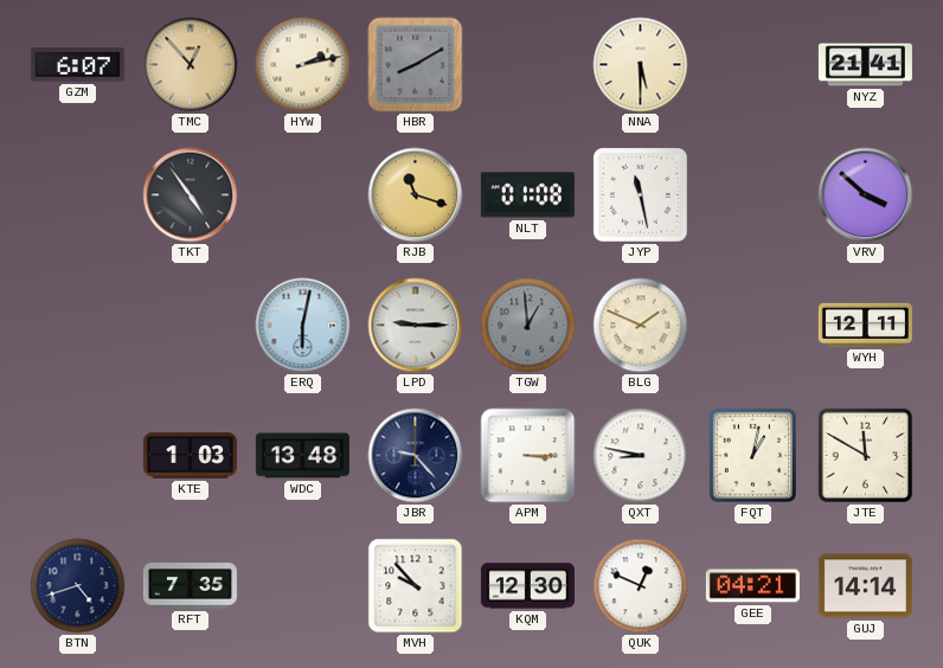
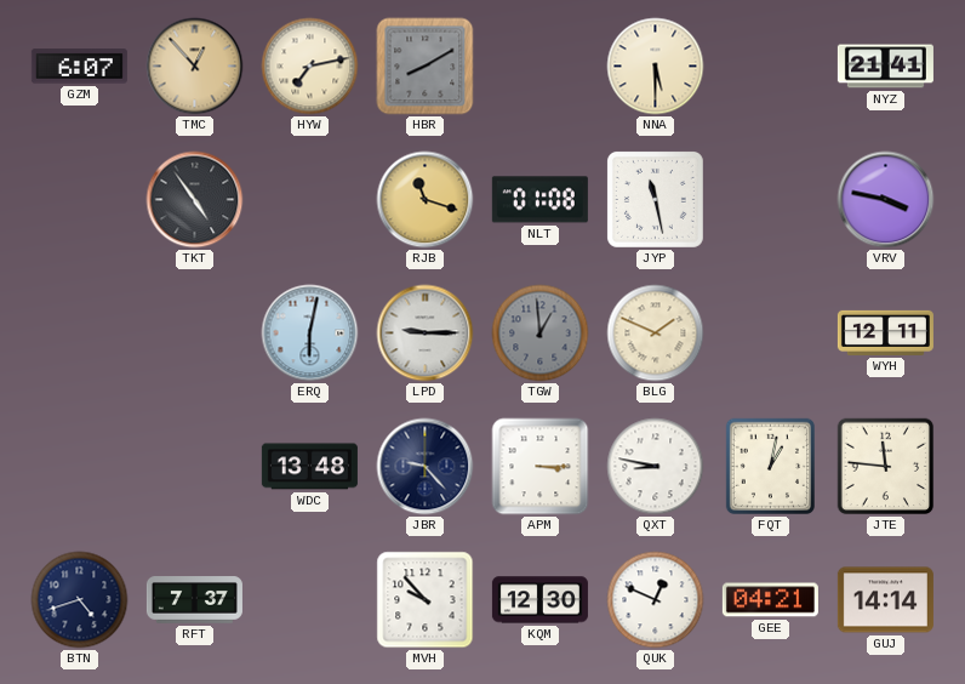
HYW: 2:13 -> 7:13 (310, 67)
VRV: 3:52 -> 3:47 (886, 200)
KTE: 1:03 -> none (190, 456)
JTE: 11:50 -> 11:46 (886, 467)
RFT: 7:35 -> 7:37 (194, 600)
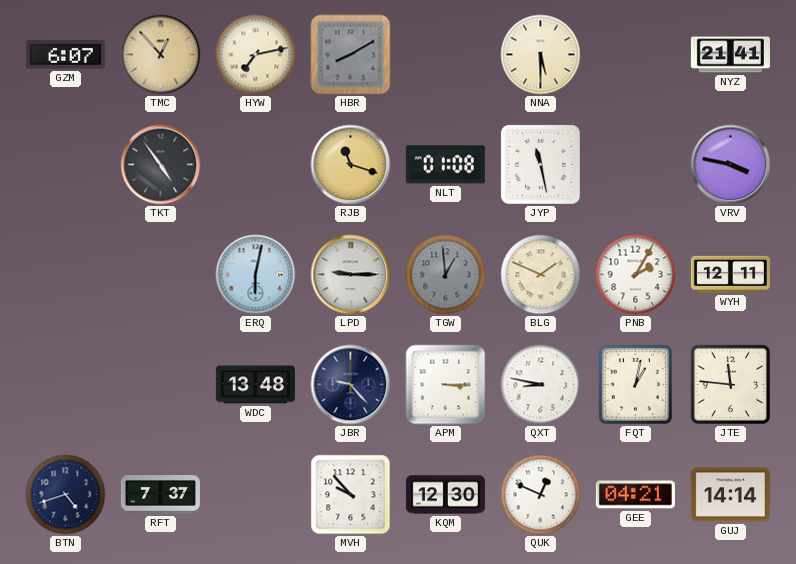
PNB: none -> 2:05 (636, 275)
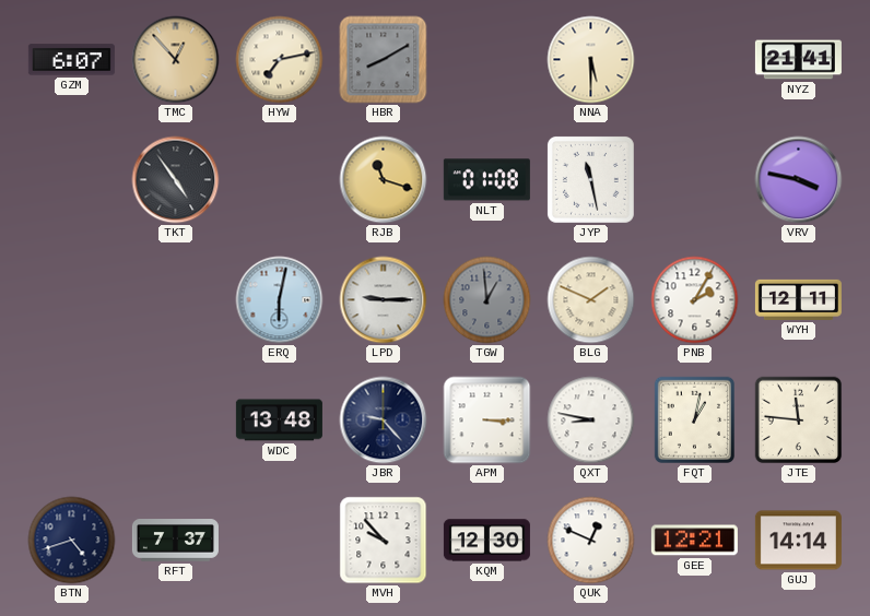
GEE: 04:21 -> 12:21 (694, 541)
